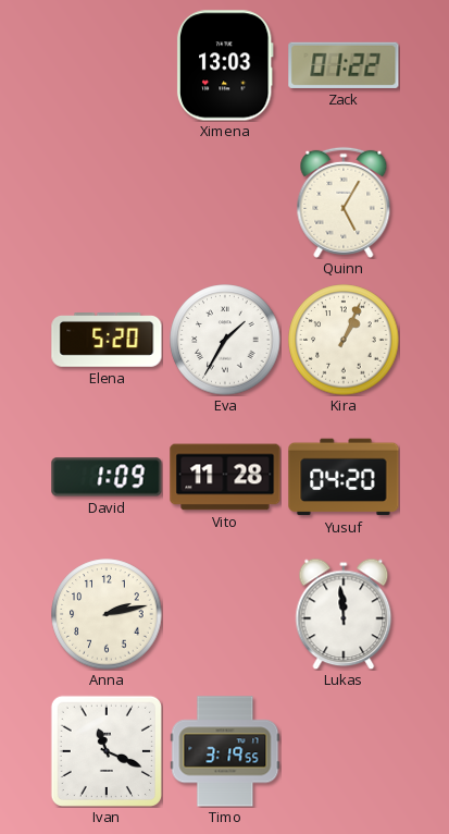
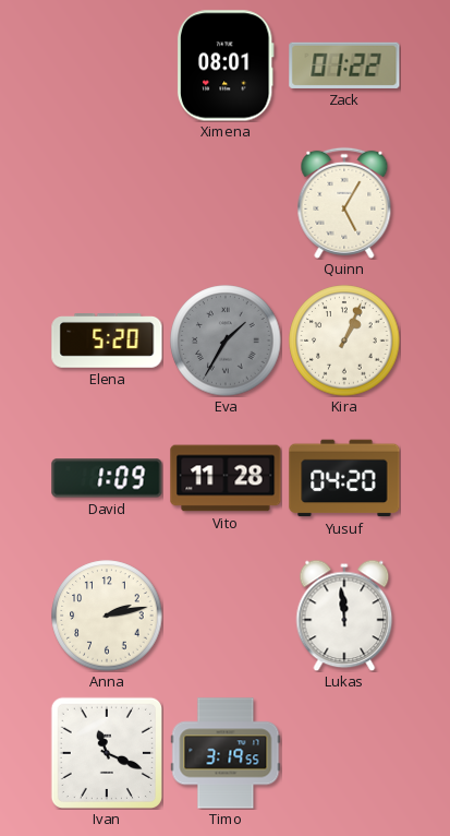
Ximena: 13:03 -> 08:01 (226, 65)
Eva dial: white -> grey (226, 341)
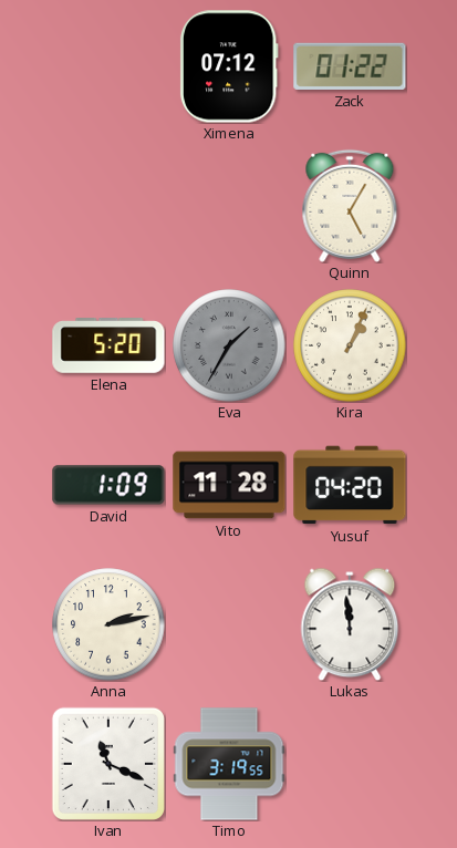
Ximena: 08:01 -> 07:12 (229, 66)
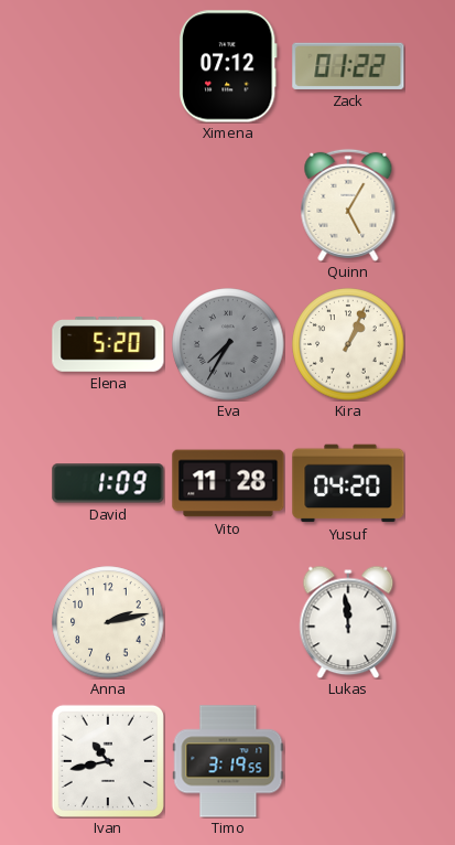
Eva: 1:35 -> 7:35 (228, 344)
Ivan: 11:19 -> 10:43 (107, 760)
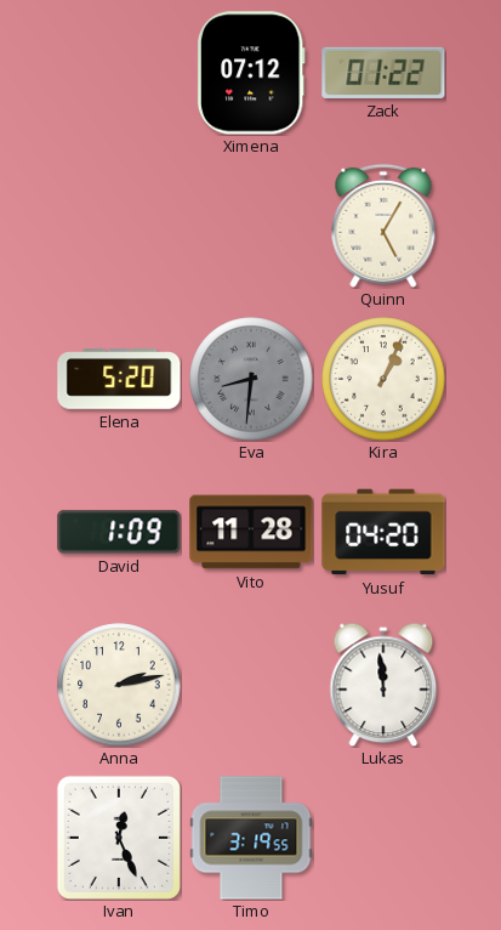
Eva: 7:35 -> 8:31 (251, 379)
Ivan: 10:43 -> 12:26 (118, 837)
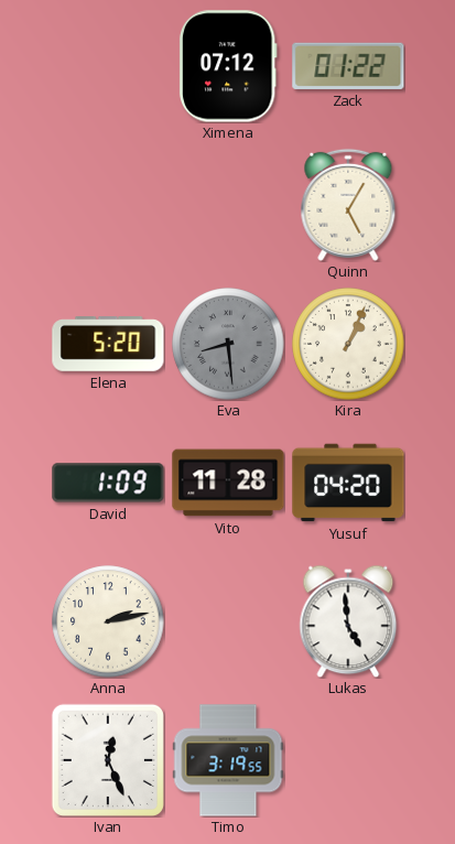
Eva: 8:31 -> 8:29 (228, 344)
Lukas: 11:59 -> 4:59 (348, 621)
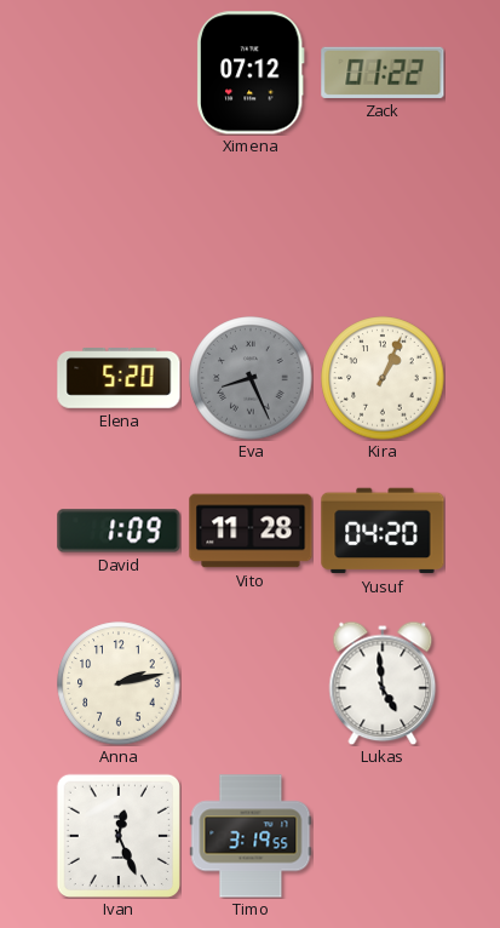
Quinn: 5:05 -> none (348, 205)
Eva: 8:29 -> 8:26 (251, 378)
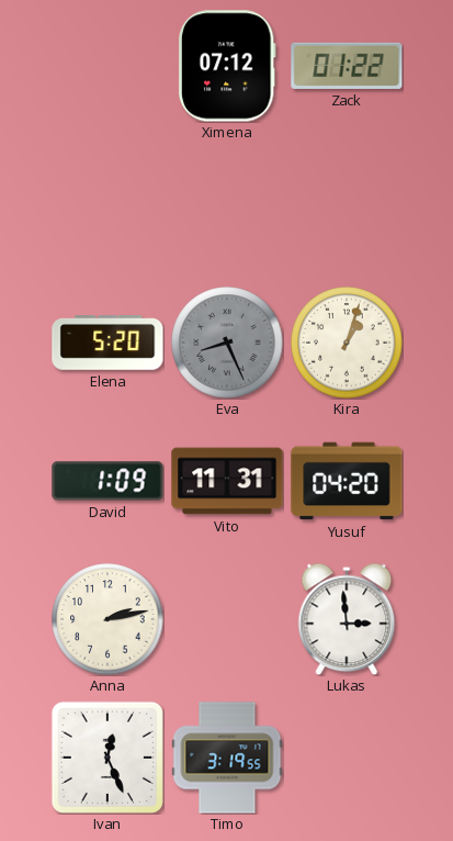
Kira: 1:04 -> 1:03 (347, 343)
Vito: 11:28 -> 11:31 (227, 481)
Lukas: 4:59 -> 2:59 (347, 619)
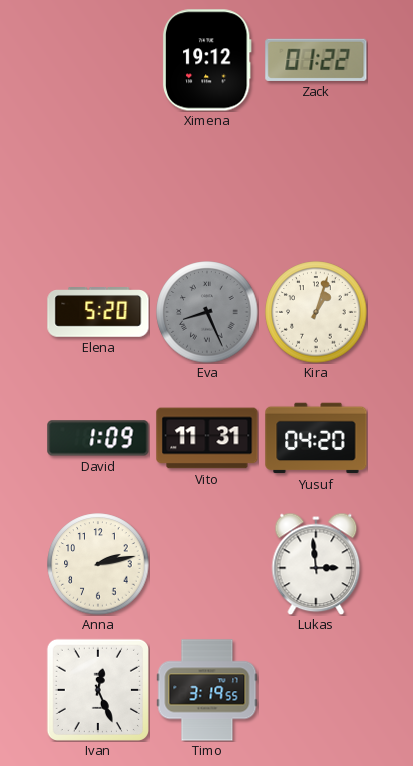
Ximena: 07:12 -> 19:12 (207, 60)
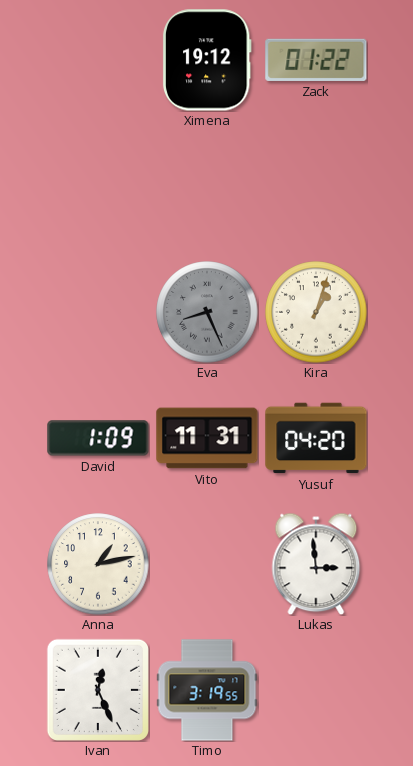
Elena: 5:20 -> none (98, 313)
Anna: 2:13 -> 1:13 (98, 564)
